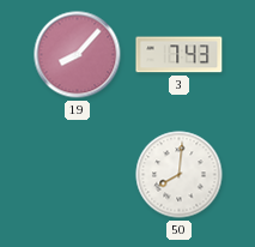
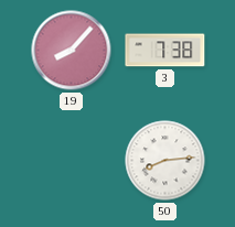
3: 7:43 -> 7:38 (165, 51)
50: 8:01 -> 8:14 (165, 161)
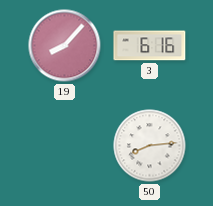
3: 7:38 -> 6:16 (150, 46)
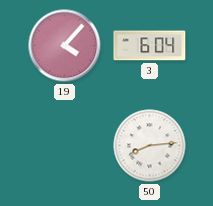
19: 8:07 -> 4:07 (65, 46)
3: 6:16 -> 6:04 (150, 46)
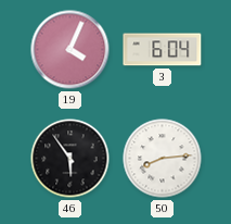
19: 4:07 -> 4:04 (70, 50)
46: none -> 5:54 (70, 159)
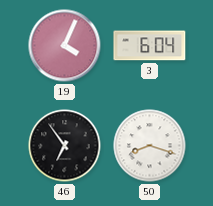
46: 5:54 -> 6:54 (65, 146)
50: 8:14 -> 8:18 (150, 146)
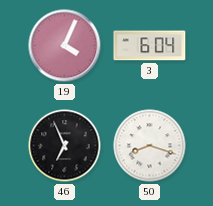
46: 6:54 -> 6:56 (65, 146)
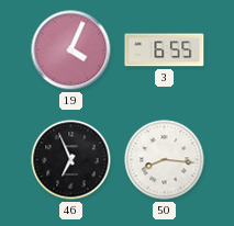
3: 6:04 -> 6:55 (165, 50)
50: 8:18 -> 8:16 (165, 160)
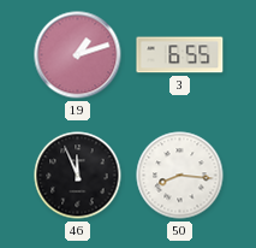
19: 4:04 -> 1:12 (78, 55)
46: 6:56 -> 11:56 (78, 176)
